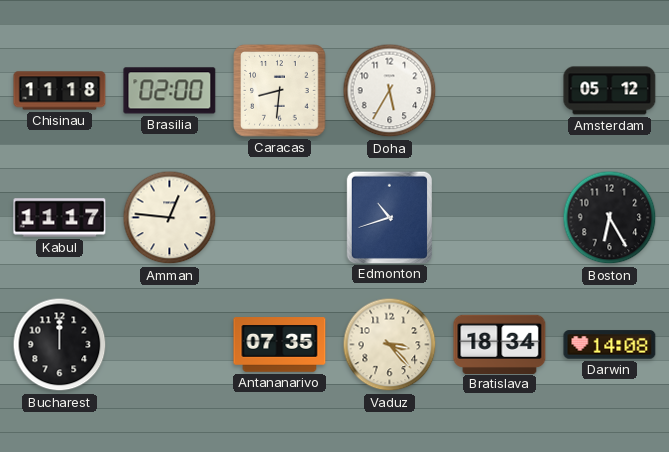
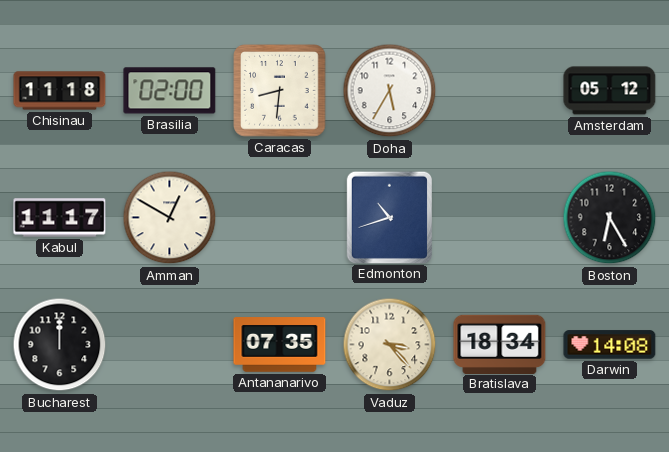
Amman: 12:46 -> 12:50 (170, 218)
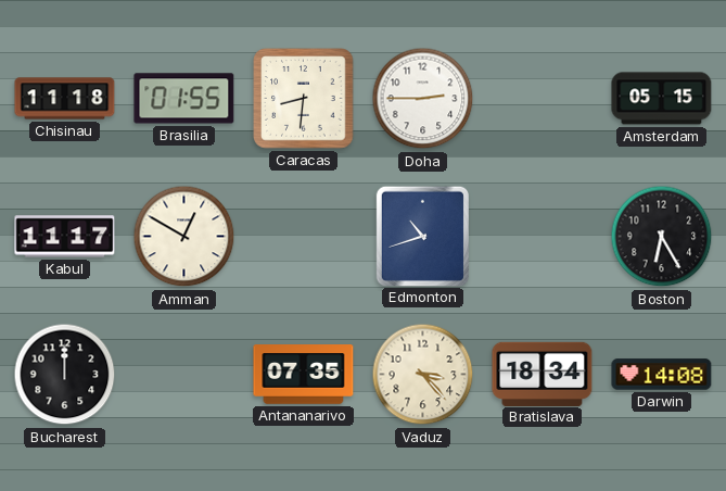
Brasilia: 02:00 -> 01:55 (184, 99)
Doha: 5:35 -> 2:45 (423, 99)
Amsterdam: 05:12 -> 05:15 (662, 99)
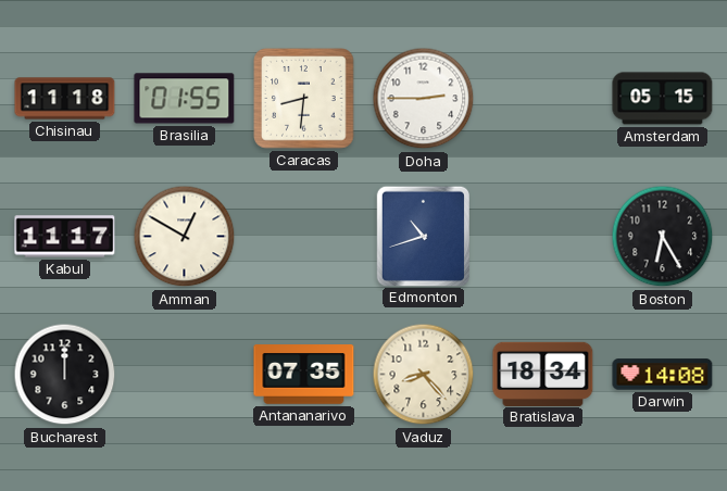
Vaduz: 3:23 -> 8:23 (424, 375)
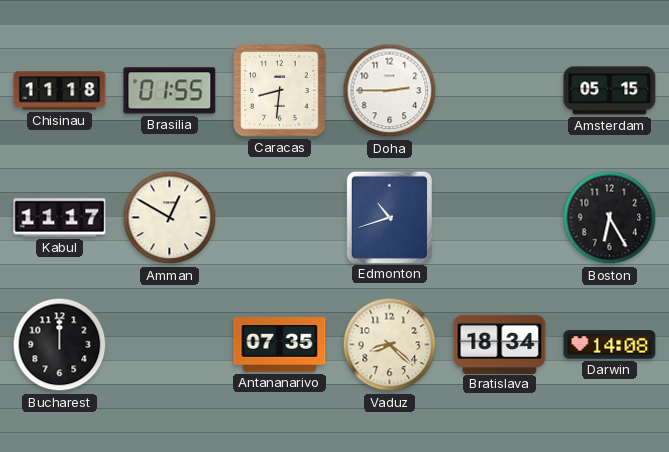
Vaduz: 8:23 -> 8:22 (390, 345)
